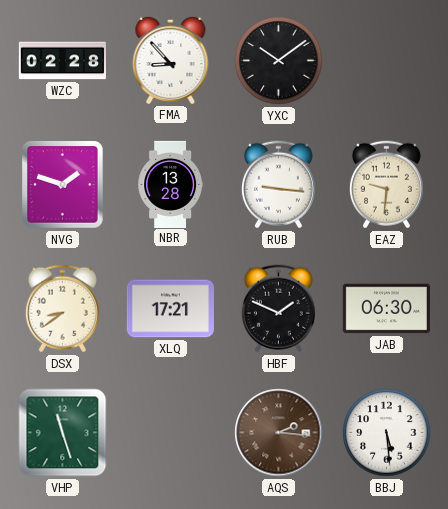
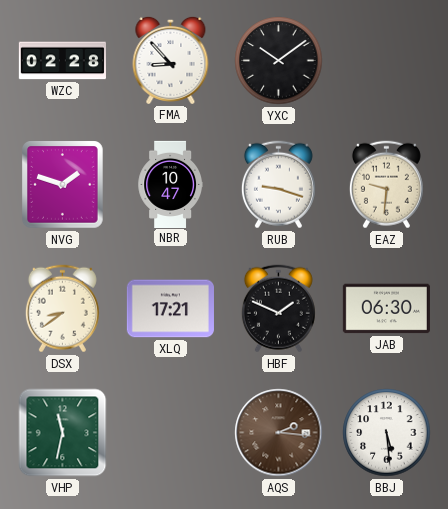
NBR: 13:28 -> 10:47 (170, 184)
RUB: 9:16 -> 9:18 (278, 185)
VHP: 11:27 -> 11:32 (63, 433)
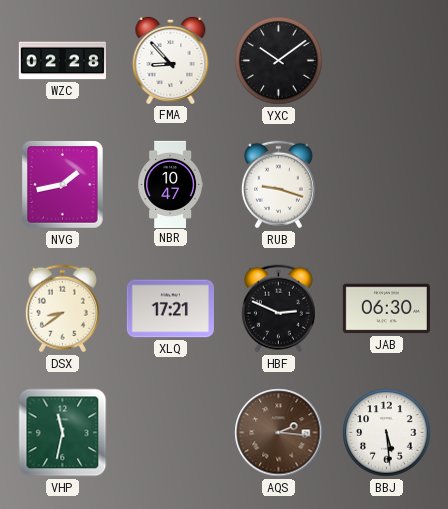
NVG: 1:48 -> 1:43 (63, 185)
EAZ: 9:31 -> none (386, 185)
HBF: 1:49 -> 2:49 (278, 309)
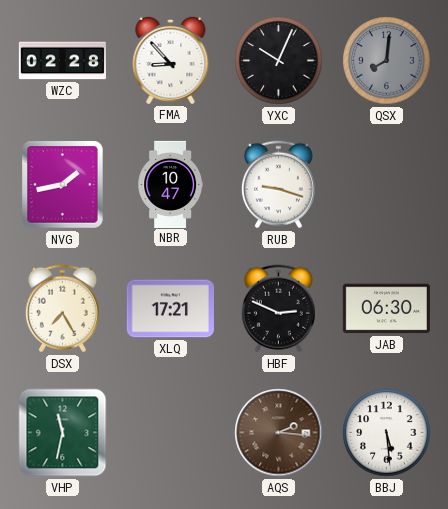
YXC: 10:09 -> 10:04 (279, 61)
QSX: none -> 8:01 (387, 61)
DSX: 8:39 -> 7:25 (62, 309)
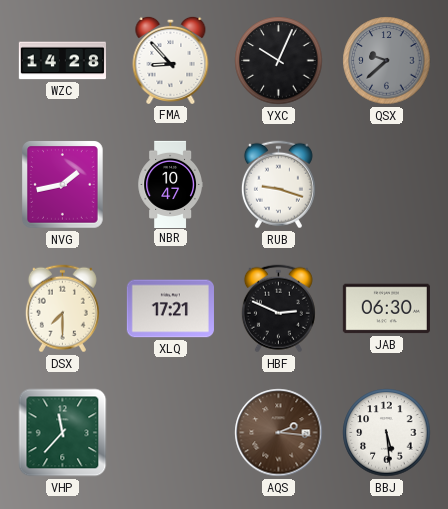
WZC: 02:28 -> 14:28 (62, 61)
QSX: 8:01 -> 9:38 (387, 61)
DSX: 7:25 -> 7:30 (62, 309)
VHP: 11:32 -> 11:37 (63, 433)
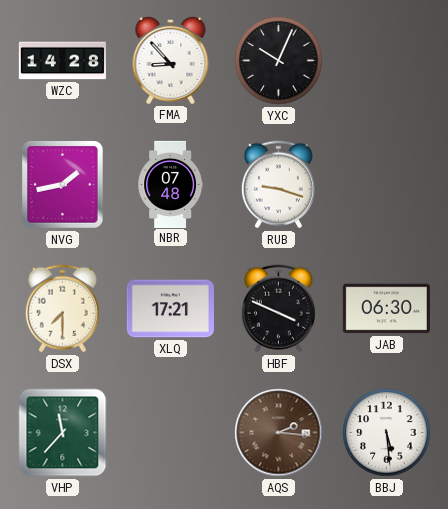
QSX: 9:38 -> none (387, 61)
NBR: 10:47 -> 07:48 (170, 184)
HBF: 2:49 -> 3:49 (278, 309)
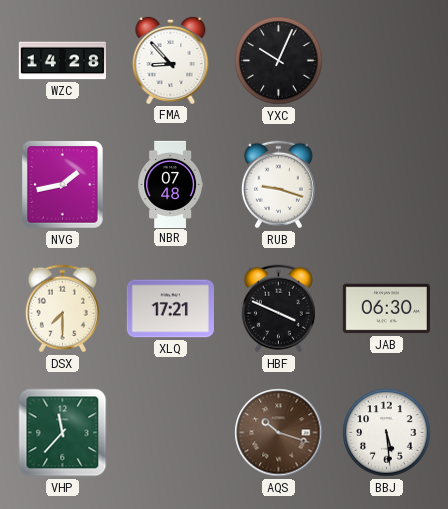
AQS: 2:16 -> 10:18 (279, 433)
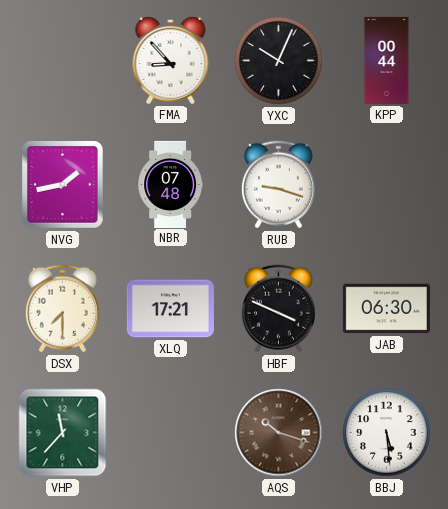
WZC: 14:28 -> none (62, 61)
KPP: none -> 00:44 (387, 60)
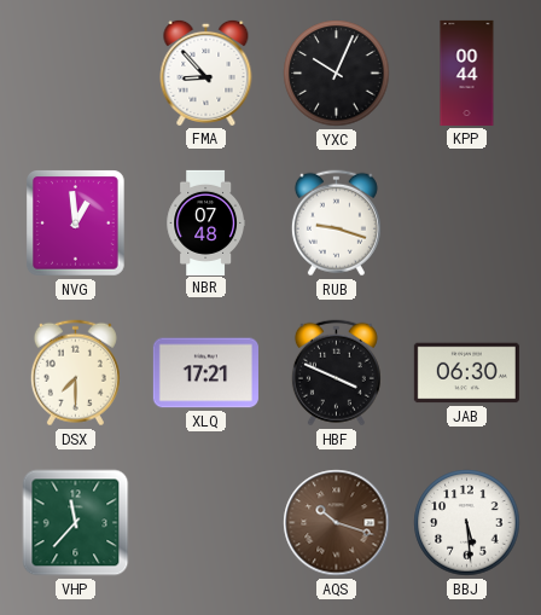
NVG: 1:43 -> 12:59 (76, 224)
